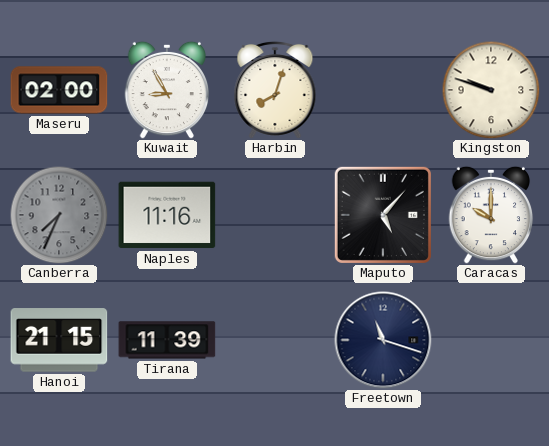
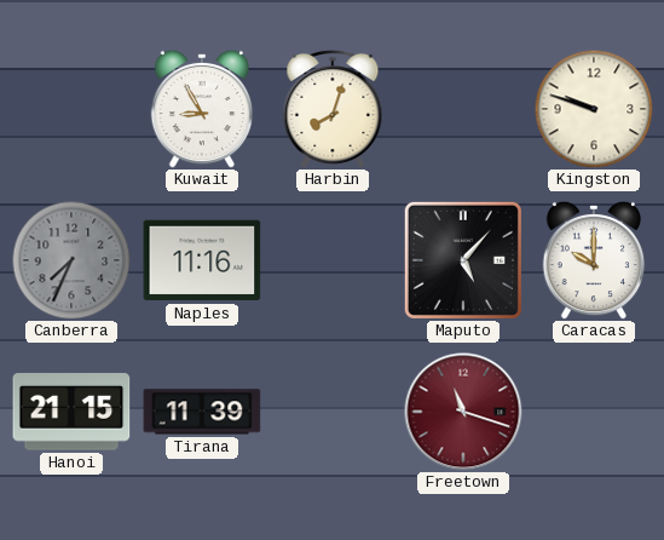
Maseru: 02:00 -> none (59, 90)
Freetown dial: navy -> burgundy (463, 412)
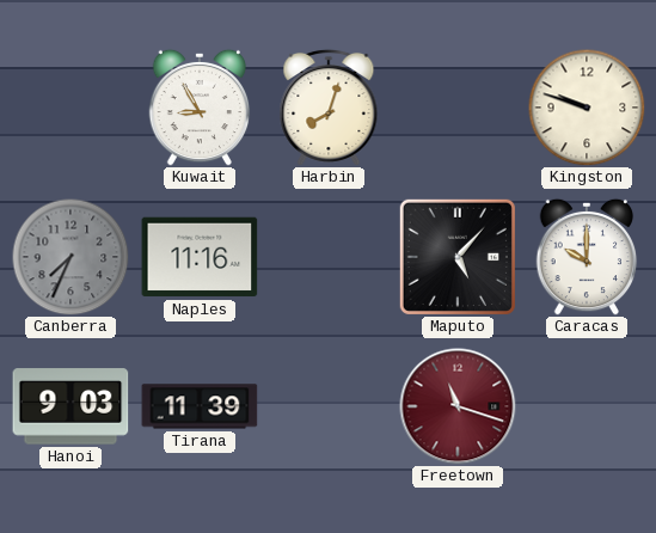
Hanoi: 21:15 -> 9:03 (70, 406)
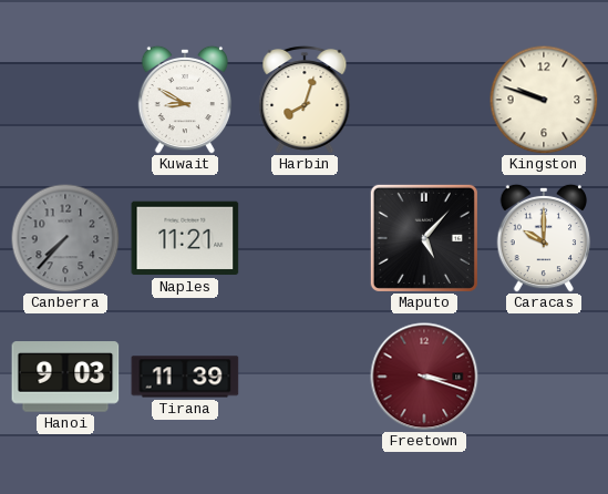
Kuwait: 8:55 -> 8:50 (185, 100)
Canberra: 7:34 -> 7:37 (65, 238)
Naples: 11:16 -> 11:21 (185, 238)
Freetown: 11:18 -> 3:18 (424, 377)
